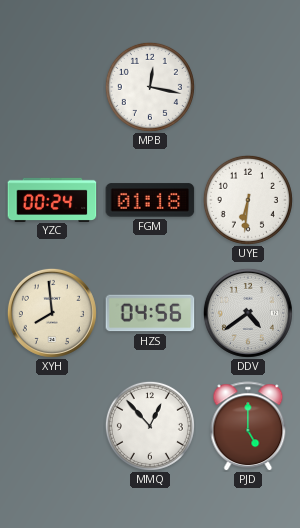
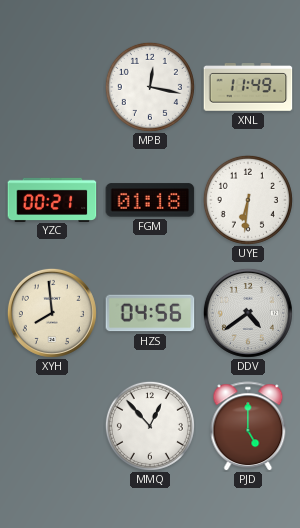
XNL: none -> 11:49 (248, 87)
YZC: 00:24 -> 00:21 (52, 199)
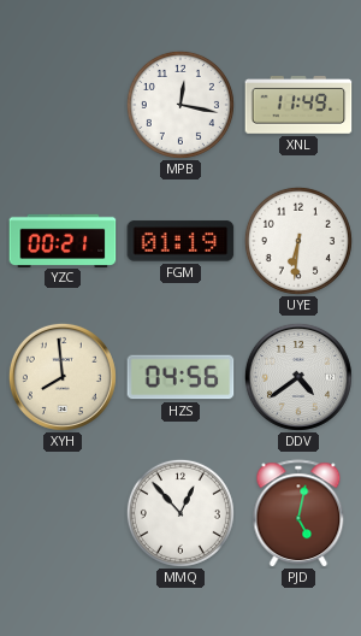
FGM: 01:18 -> 01:19 (180, 241)
PJD: 5:00 -> 5:02 (298, 513)
